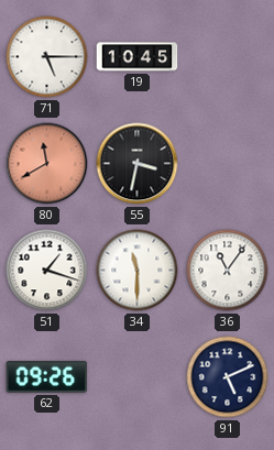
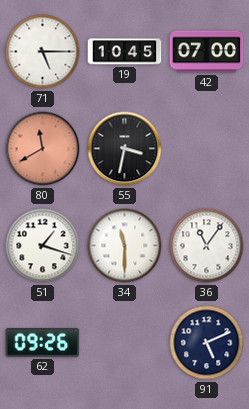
42: none -> 07:00 (207, 52)
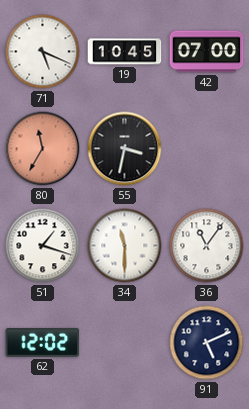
71: 5:15 -> 5:19 (43, 52)
80: 11:40 -> 11:35 (43, 149)
62: 09:26 -> 12:02 (43, 342)
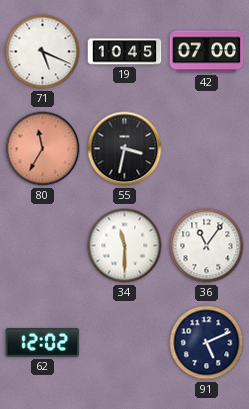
51: 1:18 -> none (43, 246)
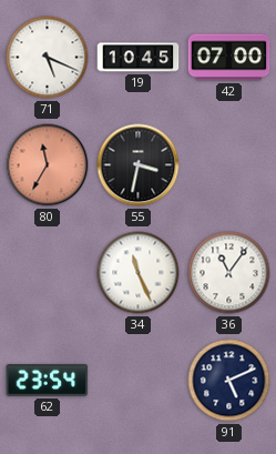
34: 11:30 -> 11:26 (139, 273)
62: 12:02 -> 23:54 (48, 380)
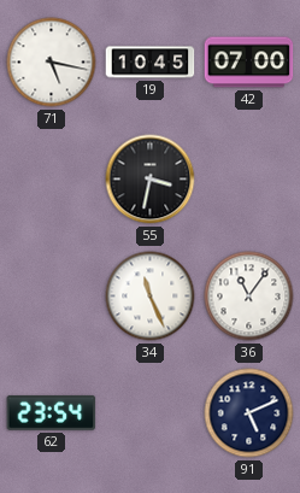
71: 5:19 -> 5:17 (52, 63)
80: 11:35 -> none (48, 165)
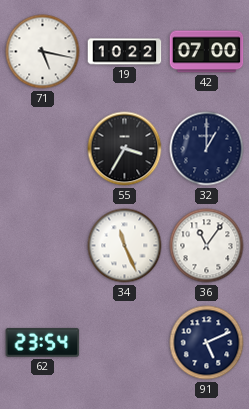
19: 10:45 -> 10:22 (125, 52)
55: 3:32 -> 3:35 (125, 149)
32: none -> 1:00 (207, 149)
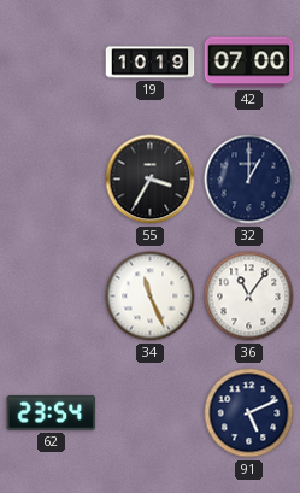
71: 5:17 -> none (43, 52)
19: 10:22 -> 10:19 (151, 63)
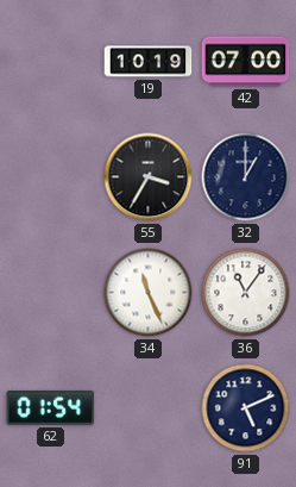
62: 23:54 -> 01:54 (51, 407)
